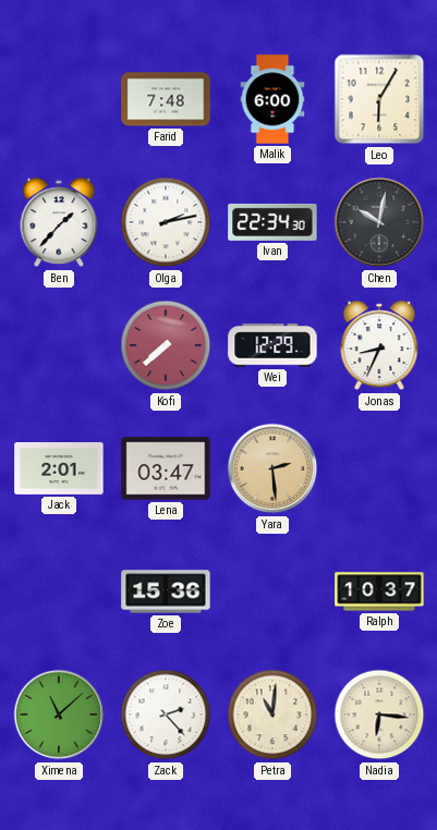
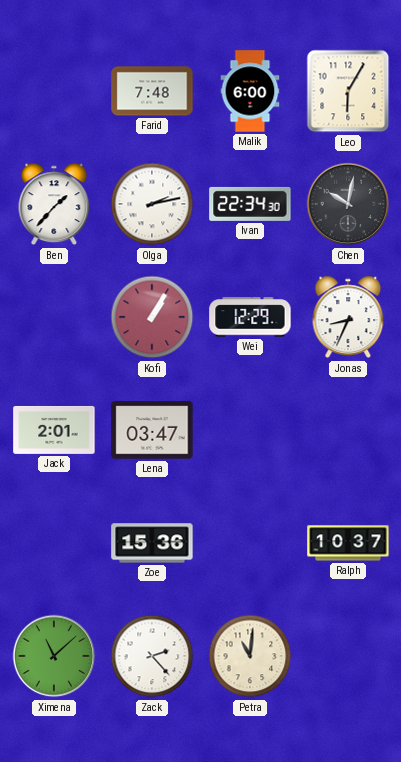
Kofi: 7:38 -> 1:05 (152, 317)
Yara: 2:29 -> none (272, 468)
Nadia: 6:16 -> none (379, 715)
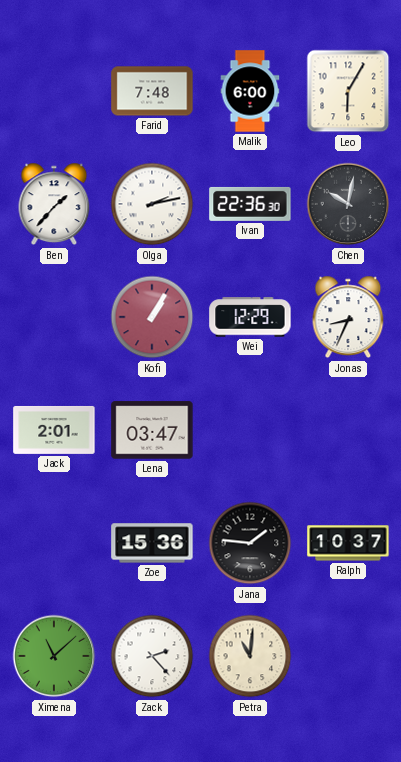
Ivan: 22:34 -> 22:36 (250, 204)
Jana: none -> 1:46 (250, 543)
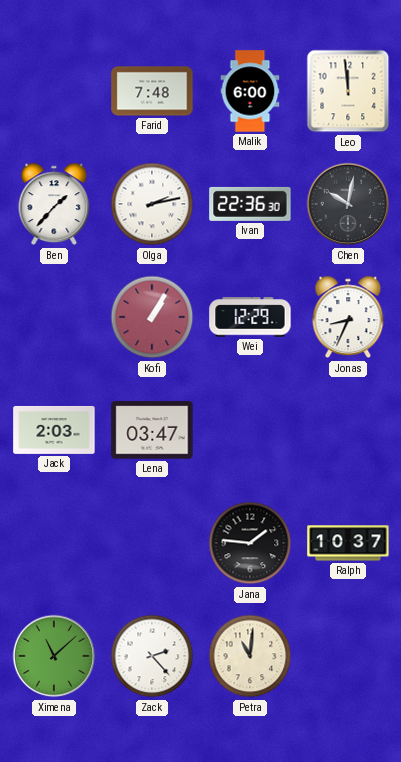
Leo: 6:05 -> 11:59 (348, 91)
Jack: 2:01 -> 2:03 (54, 430)
Zoe: 15:36 -> none (152, 543)
